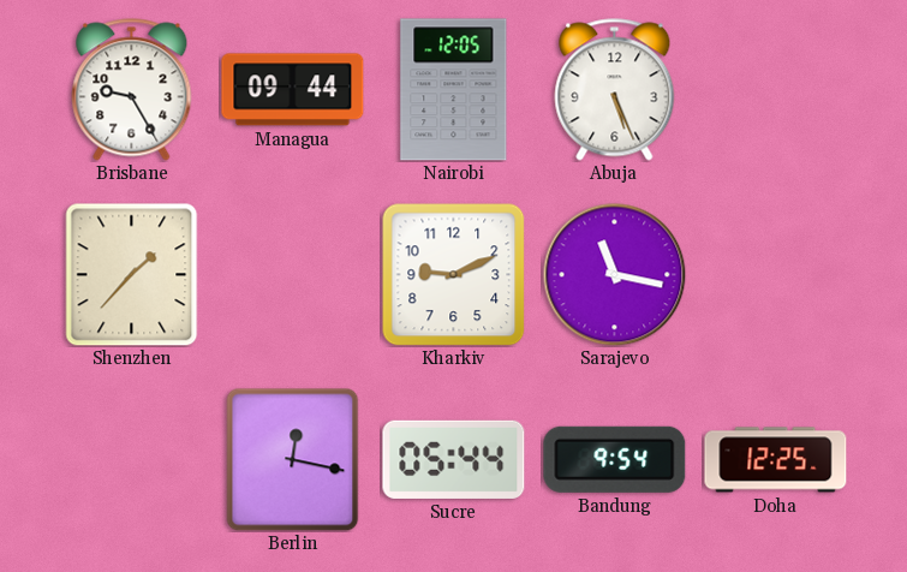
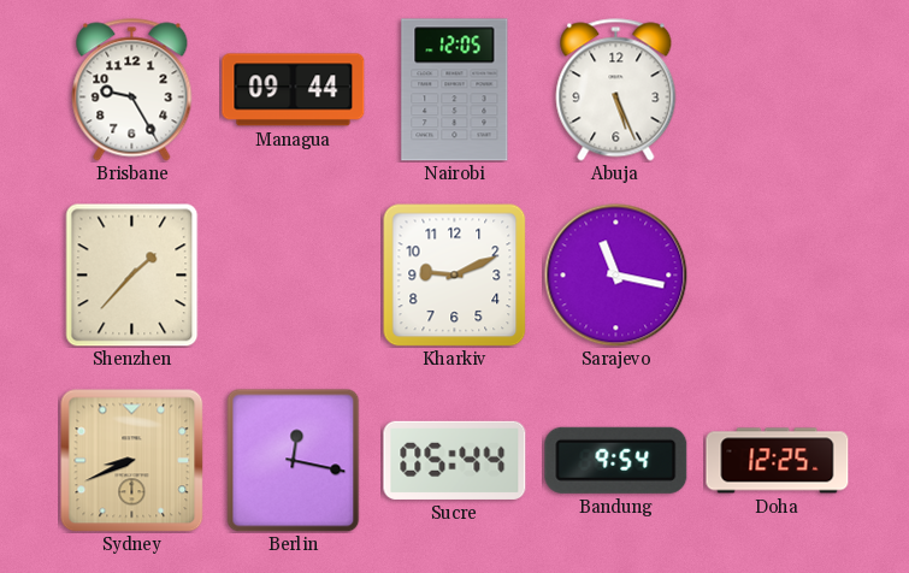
Sydney: none -> 8:41 (131, 460)
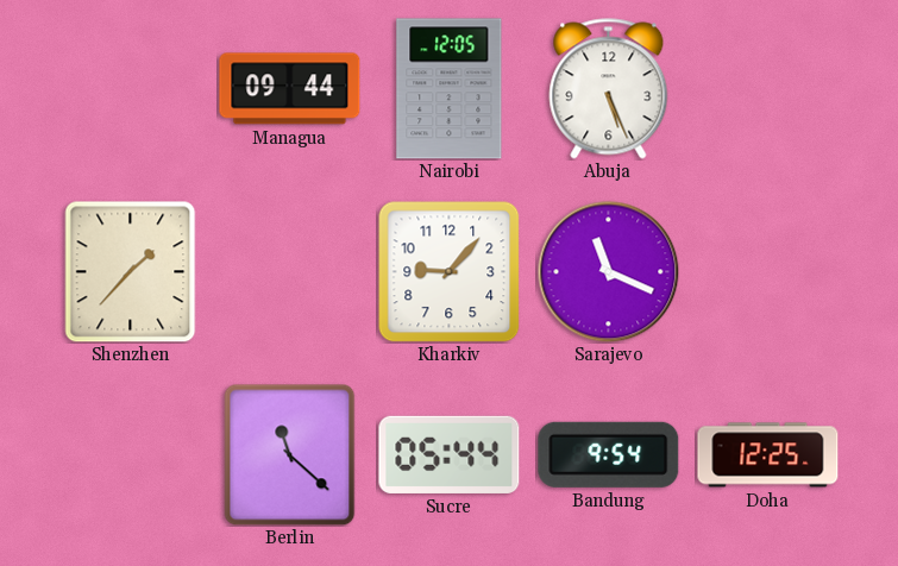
Brisbane: 9:25 -> none (132, 90)
Kharkiv: 9:11 -> 9:07 (448, 271)
Sarajevo: 11:17 -> 11:19 (609, 272)
Sydney: 8:41 -> none (131, 460)
Berlin: 12:17 -> 11:22 (290, 454)
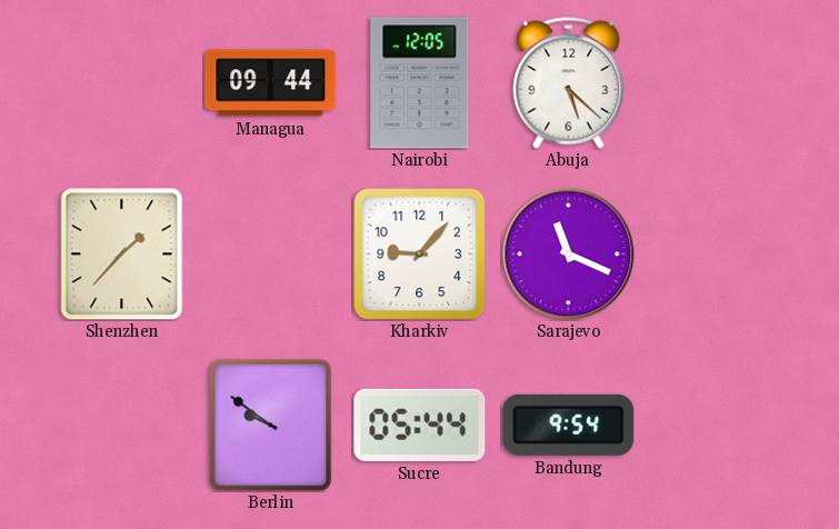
Abuja: 5:26 -> 5:22 (569, 83)
Berlin: 11:22 -> 9:51 (271, 425)
Doha: 12:25 -> none (768, 455)
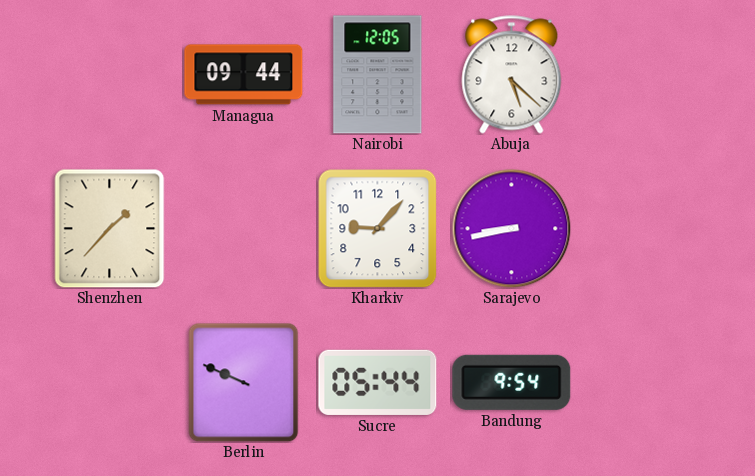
Sarajevo: 11:19 -> 8:43 (512, 229)
Berlin: 9:51 -> 9:49 (244, 382)
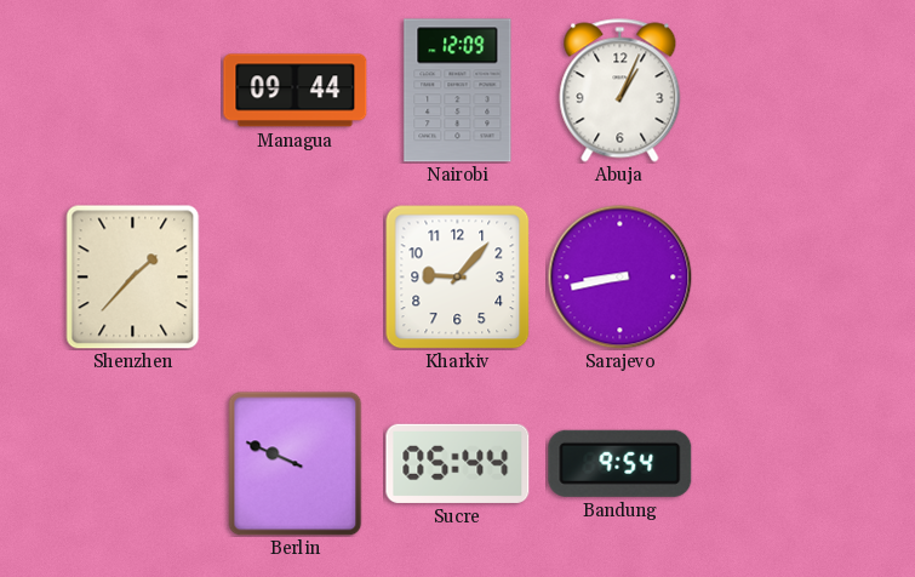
Nairobi: 12:05 -> 12:09 (458, 91)
Abuja: 5:22 -> 1:04 (621, 91)
